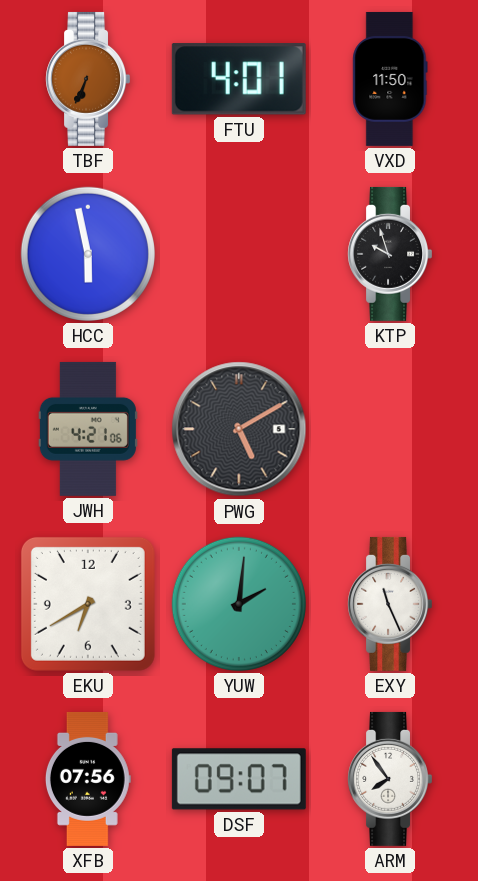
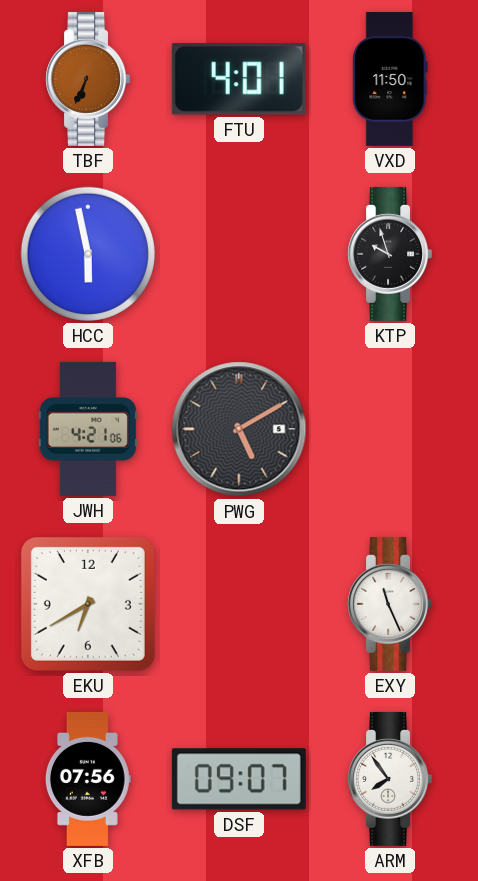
YUW: 2:01 -> none (239, 604)
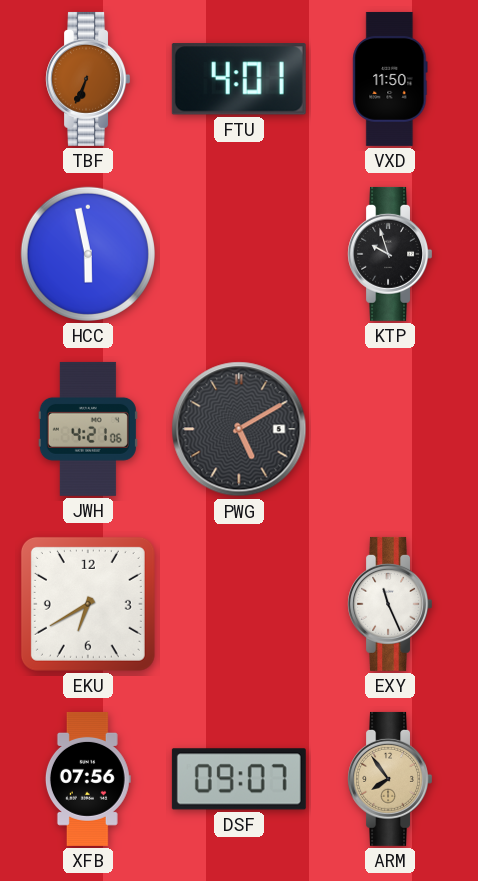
ARM dial: white -> champagne (389, 779)
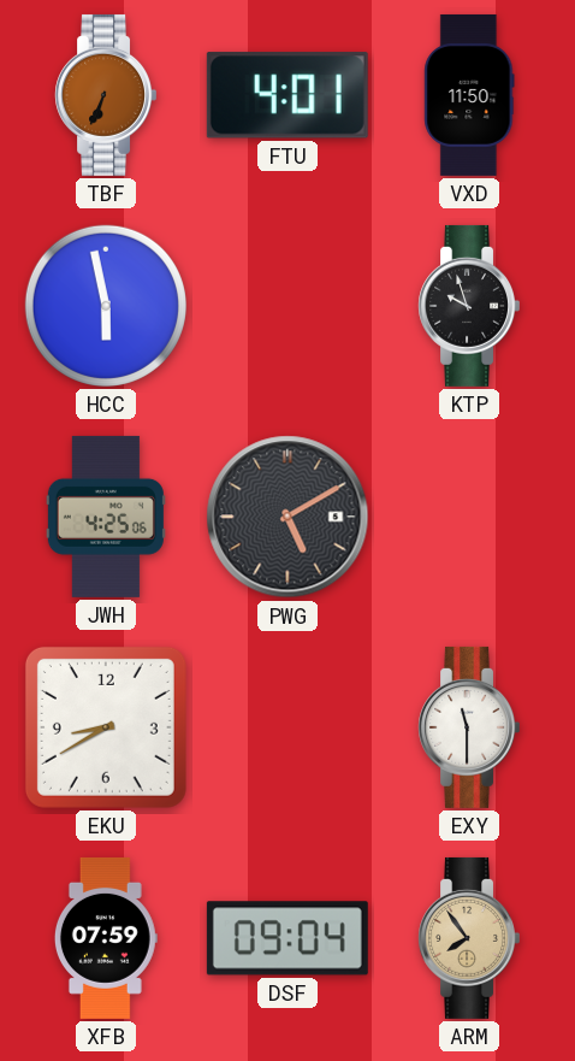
JWH: 4:21 -> 4:25 (106, 517)
EKU: 6:40 -> 8:40 (106, 727)
EXY: 11:26 -> 11:30 (468, 727)
XFB: 07:56 -> 07:59 (106, 938)
DSF: 09:07 -> 09:04 (287, 938)
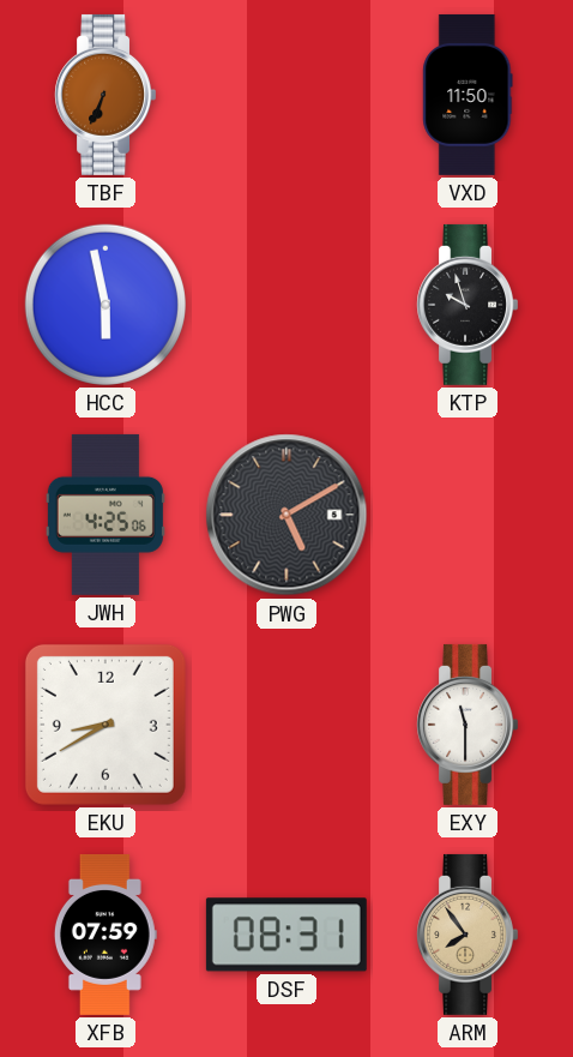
FTU: 4:01 -> none (287, 95)
DSF: 09:04 -> 08:31 (286, 935)
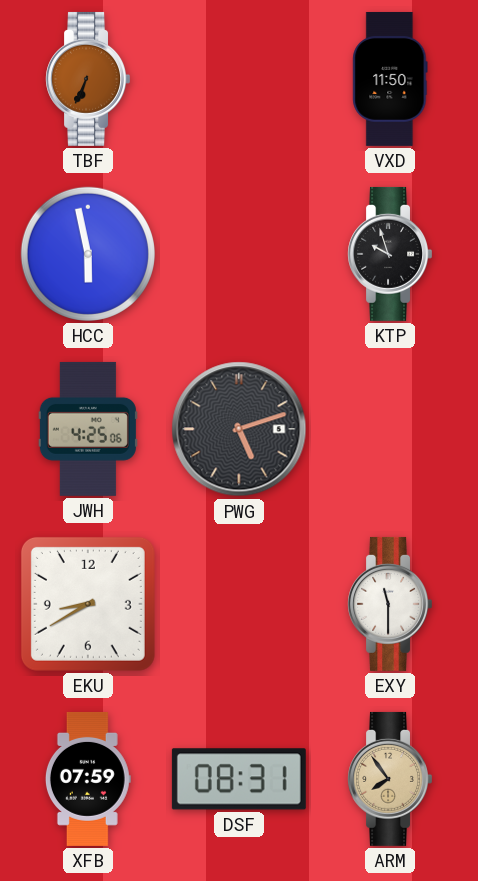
PWG: 5:10 -> 5:12 (239, 429)
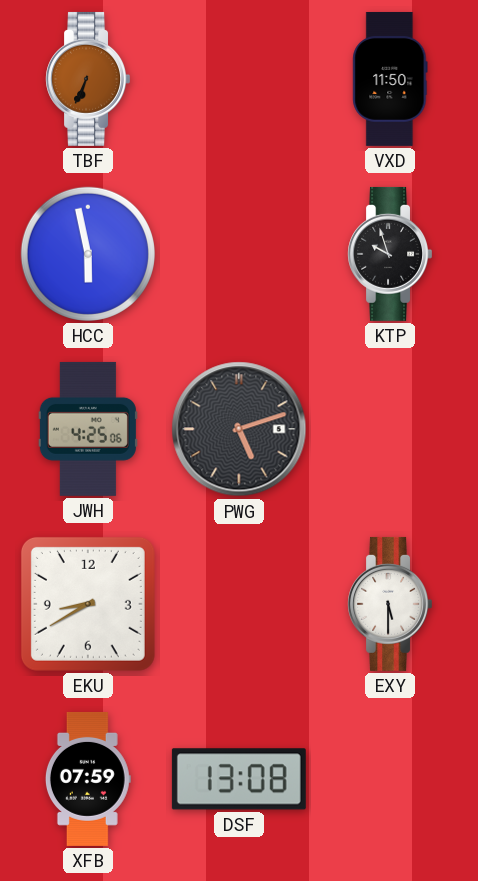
EXY: 11:30 -> 5:30 (389, 604)
DSF: 08:31 -> 13:08 (239, 779)
ARM: 7:54 -> none (389, 779)
